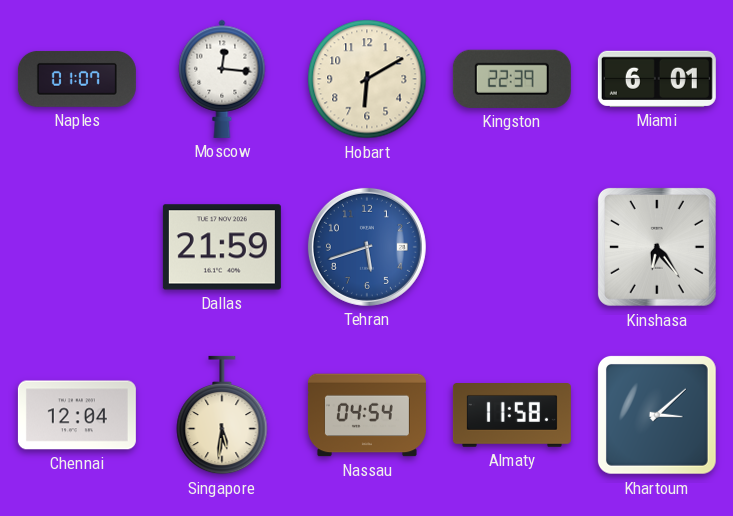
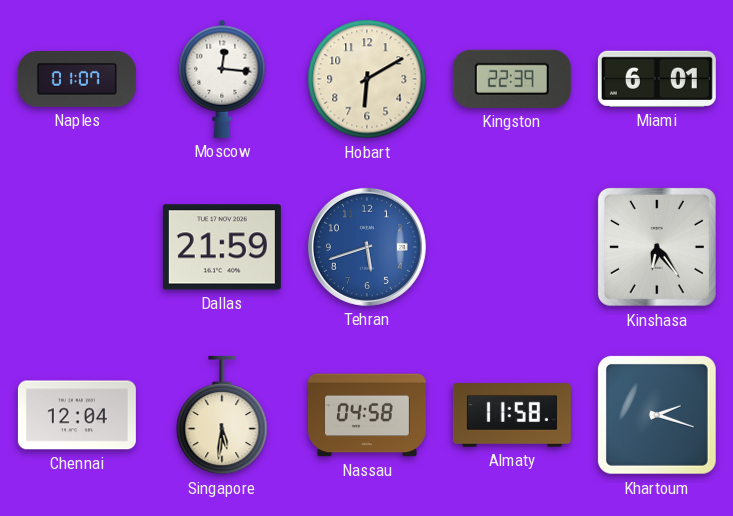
Nassau: 04:54 -> 04:58 (367, 415)
Khartoum: 3:08 -> 2:18 (657, 415)
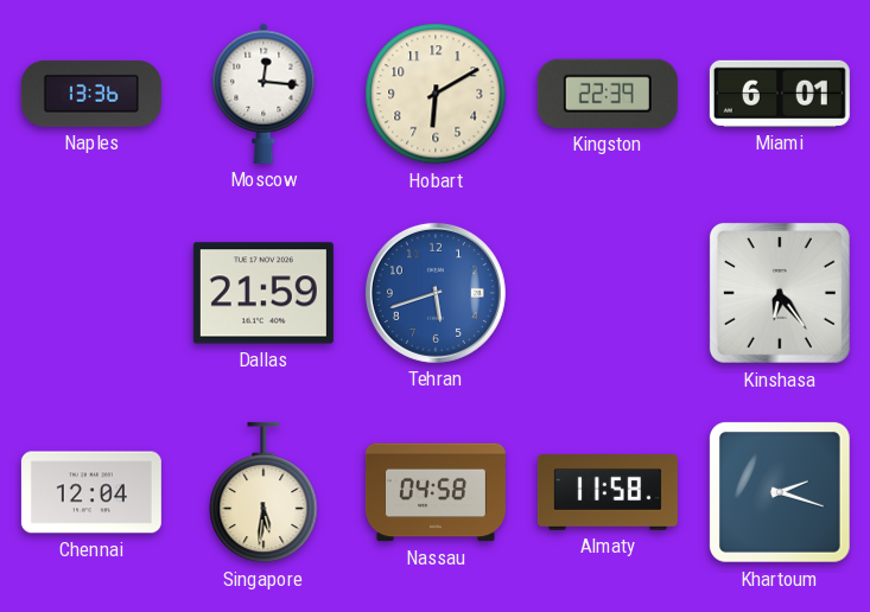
Naples: 01:07 -> 13:36 (91, 94)
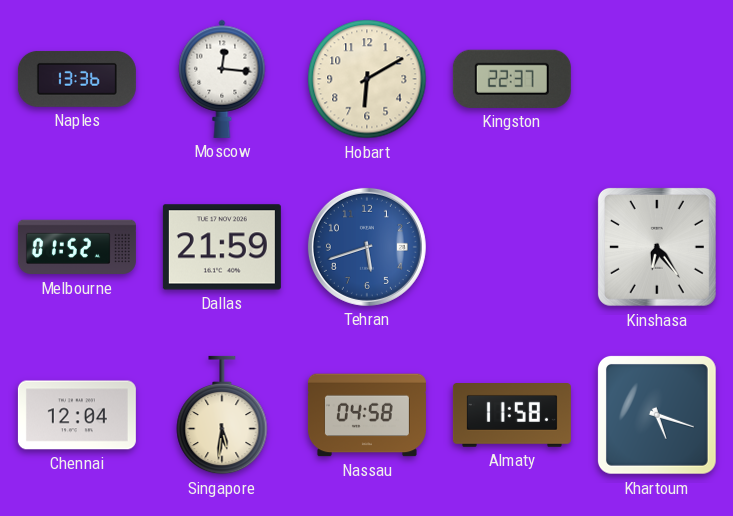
Kingston: 22:39 -> 22:37 (512, 79)
Miami: 6:01 -> none (780, 94)
Melbourne: none -> 01:52 (77, 247)
Khartoum: 2:18 -> 5:18 (657, 415)
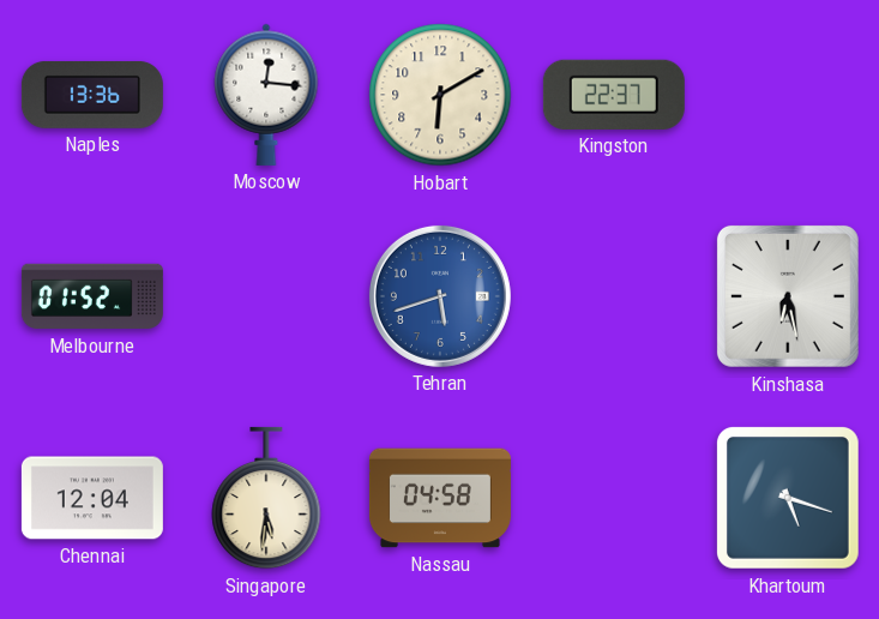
Dallas: 21:59 -> none (222, 247)
Kinshasa: 6:24 -> 6:28 (788, 296)
Almaty: 11:58 -> none (512, 416)
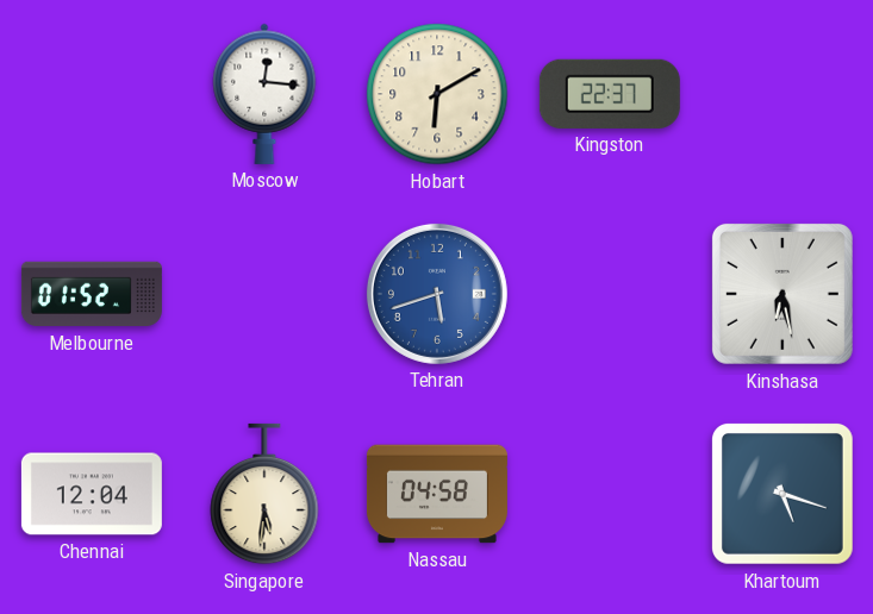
Naples: 13:36 -> none (92, 95)
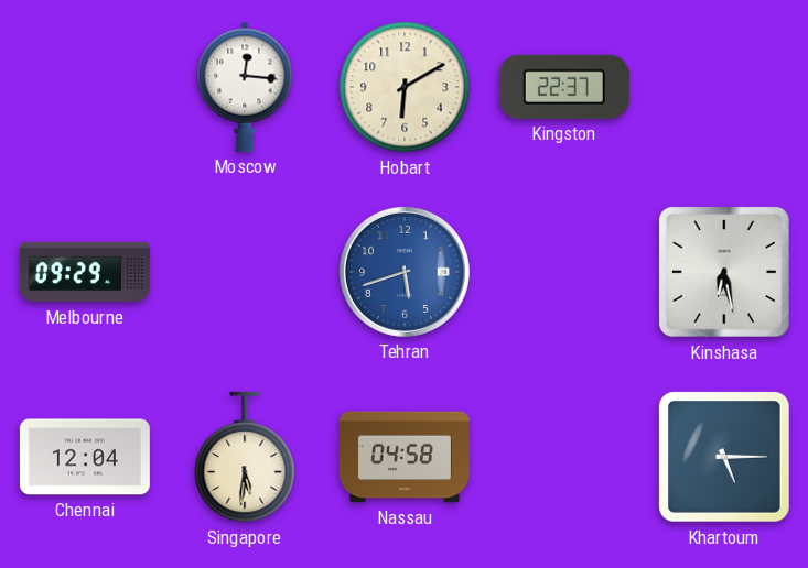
Melbourne: 01:52 -> 09:29 (85, 272)
Khartoum: 5:18 -> 5:15 (724, 457)
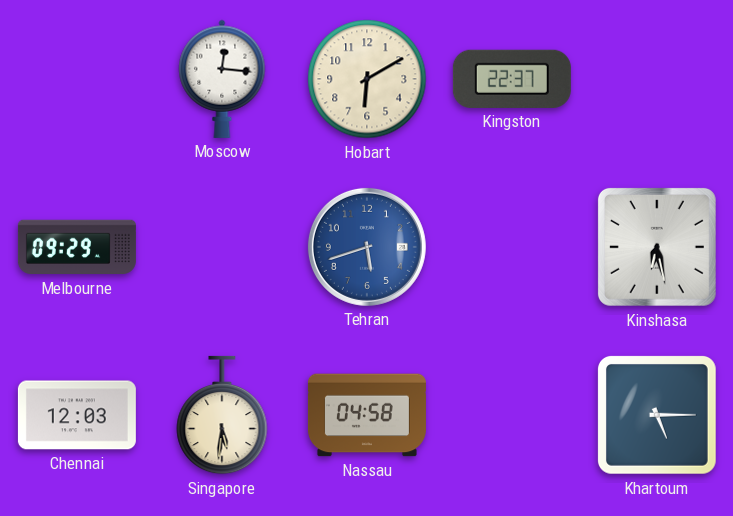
Chennai: 12:04 -> 12:03 (77, 415)
